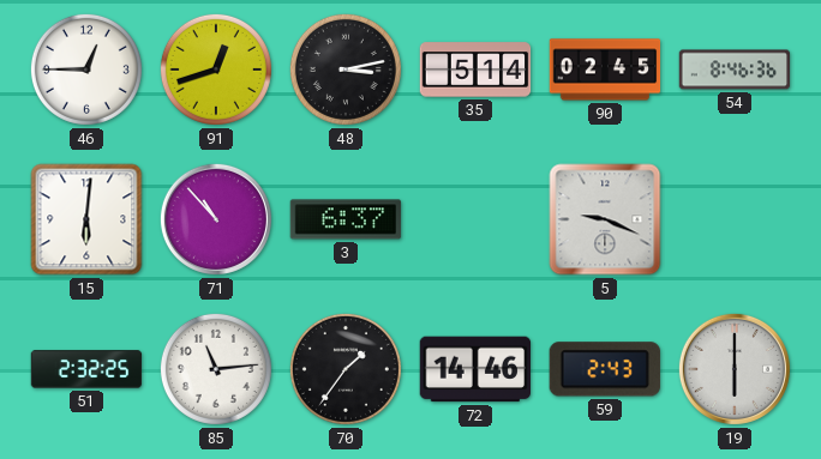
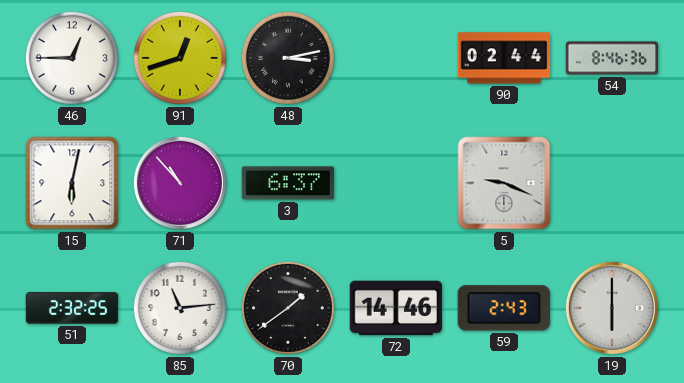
35: 5:14 -> none (475, 70)
90: 02:45 -> 02:44 (504, 58)
15: 6:01 -> 6:02 (72, 183)
70: 1:36 -> 1:39 (288, 308)
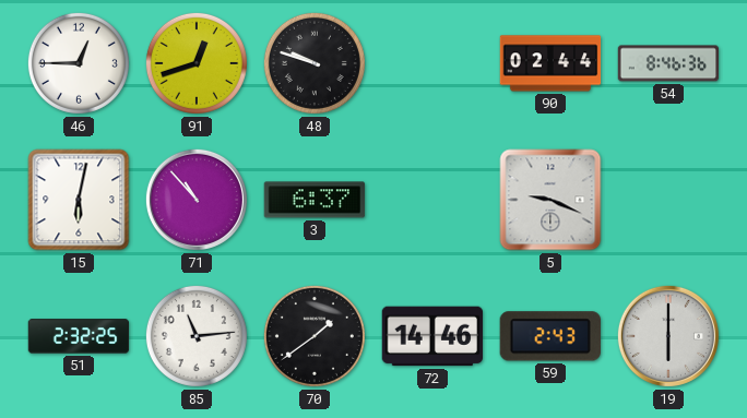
48: 3:13 -> 9:48 (315, 63)
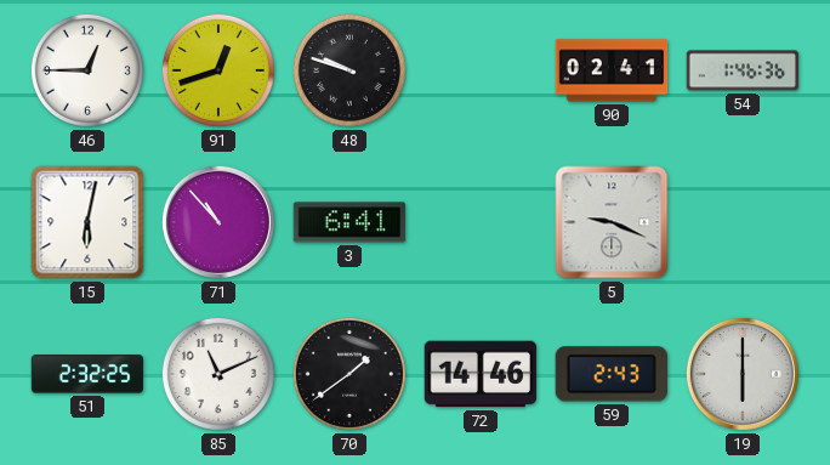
90: 02:44 -> 02:41 (612, 70)
54: 8:46 -> 1:46 (743, 70)
3: 6:37 -> 6:41 (349, 222)
85: 11:14 -> 11:11 (218, 374)
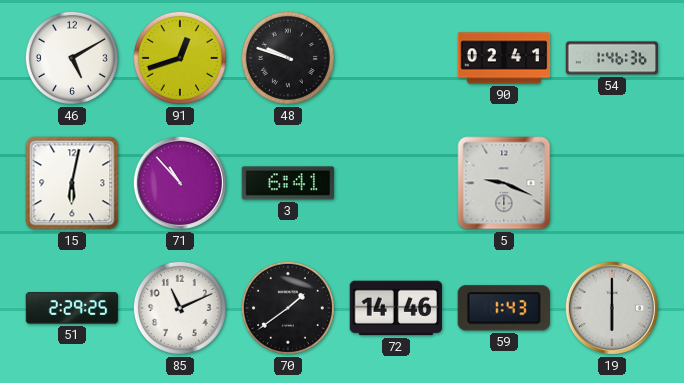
46: 12:45 -> 5:10 (72, 58)
51: 2:32 -> 2:29 (72, 308)
59: 2:43 -> 1:43 (504, 308)
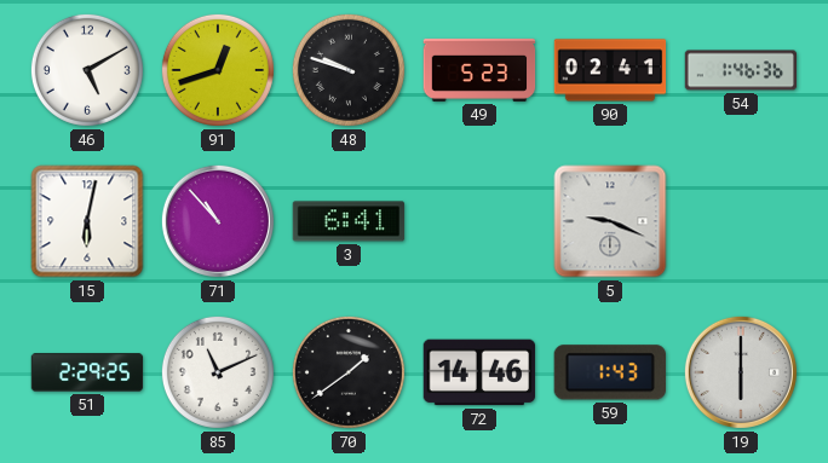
49: none -> 5:23 (479, 70)
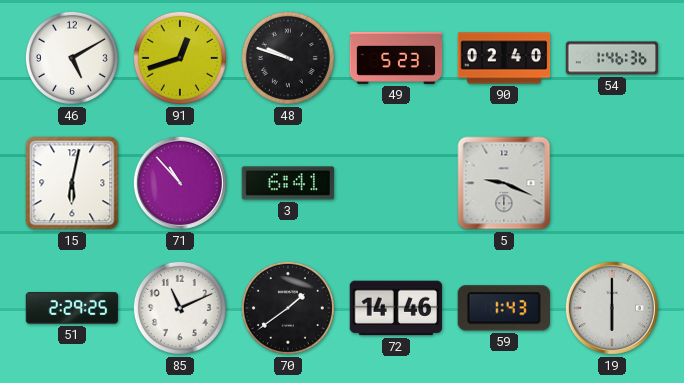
90: 02:41 -> 02:40 (504, 58)
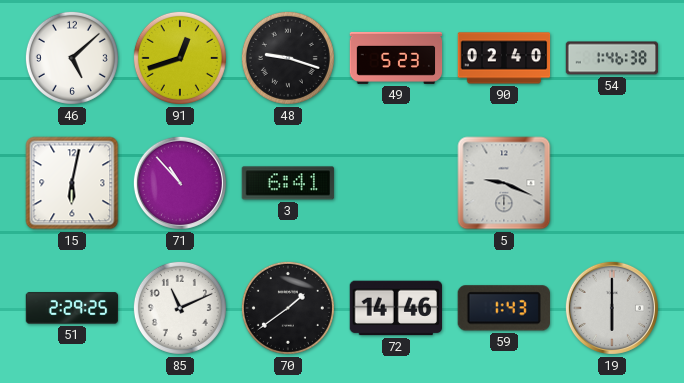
46: 5:10 -> 5:08 (72, 58)
48: 9:48 -> 9:18 (288, 58)
54: 1:46:36 -> 1:46:38 (612, 58)
